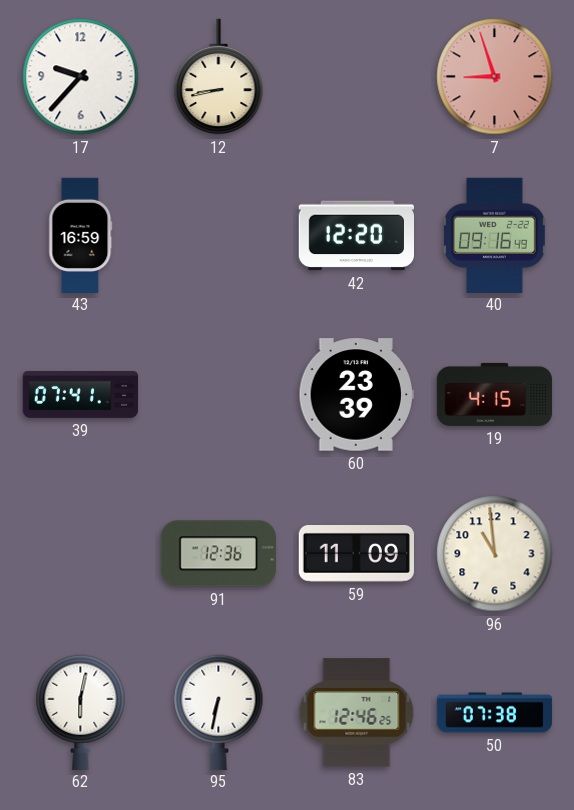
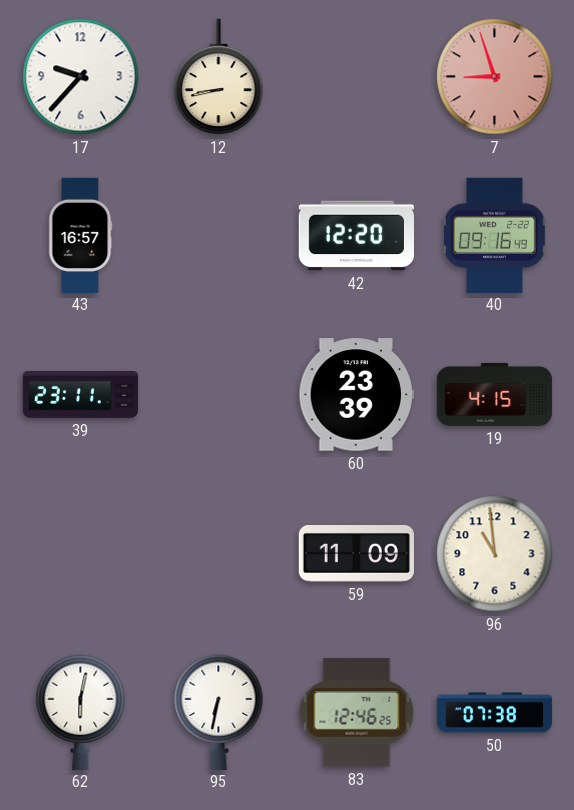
43: 16:59 -> 16:57 (81, 235)
39: 07:41 -> 23:11 (81, 394)
91: 12:36 -> none (218, 554)
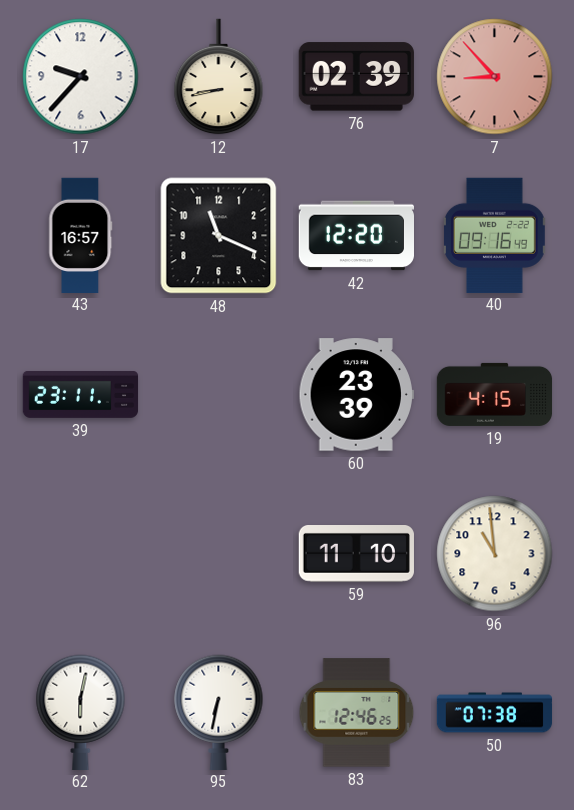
76: none -> 02:39 (356, 77)
7: 8:57 -> 8:53 (495, 77)
48: none -> 11:19 (219, 236)
59: 11:09 -> 11:10 (356, 554)
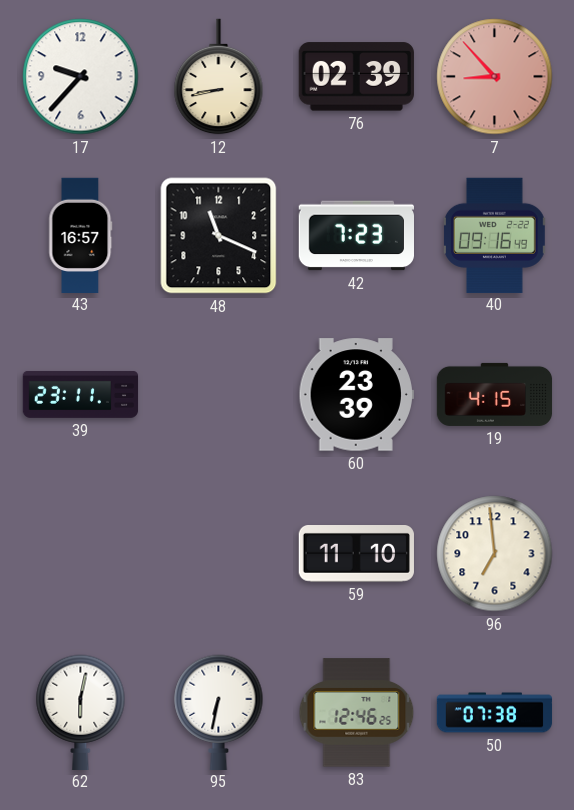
42: 12:20 -> 7:23 (356, 236)
96: 10:59 -> 6:59 (495, 554)
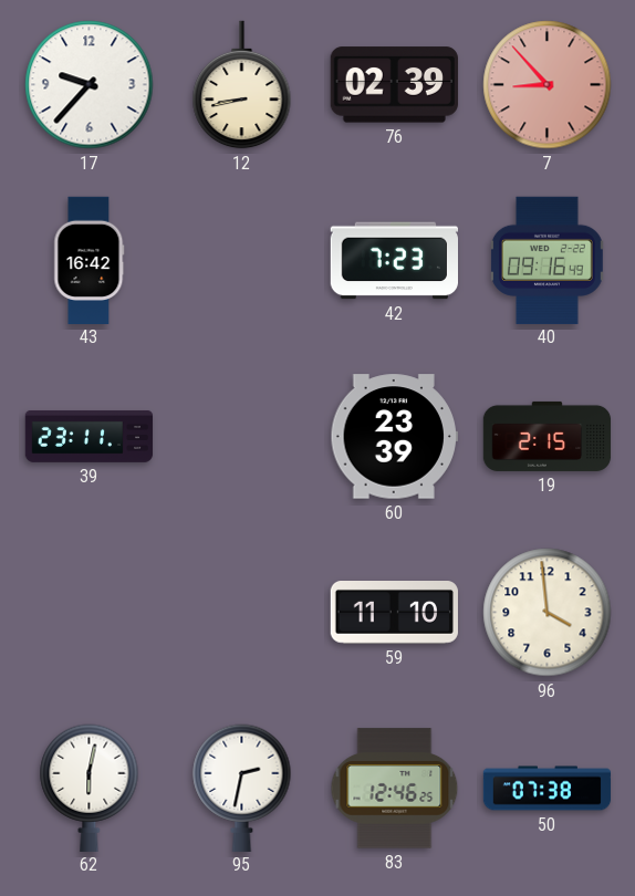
43: 16:57 -> 16:42 (90, 260)
48: 11:19 -> none (219, 236)
19: 4:15 -> 2:15 (548, 436)
96: 6:59 -> 3:59 (548, 613)
95: 6:32 -> 2:32 (242, 788)
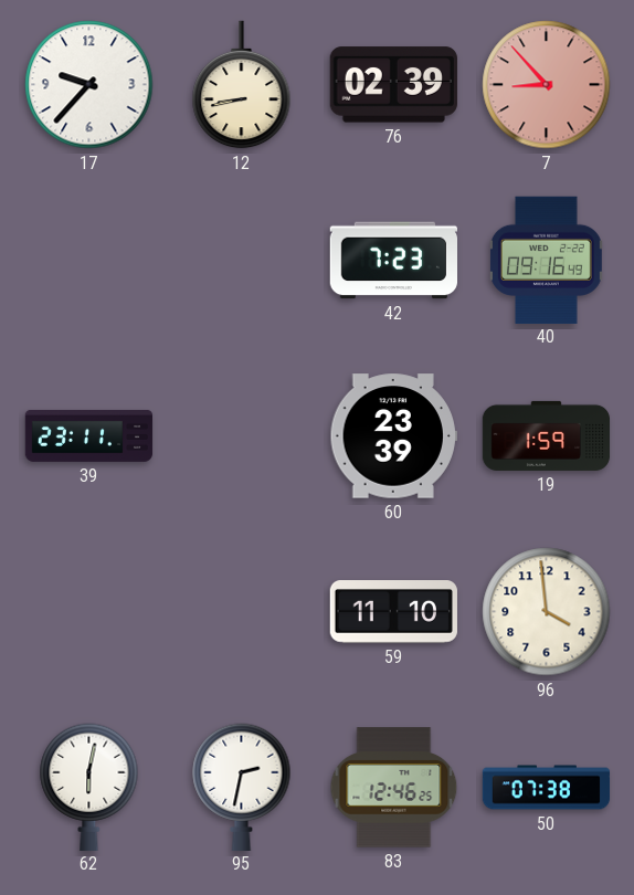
43: 16:42 -> none (90, 260)
19: 2:15 -> 1:59 (547, 435)
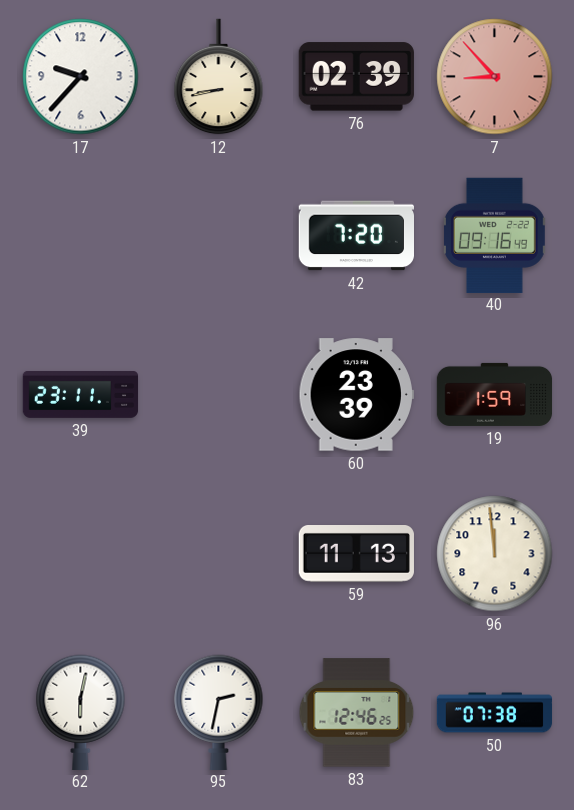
42: 7:23 -> 7:20 (356, 236)
59: 11:10 -> 11:13 (356, 554)
96: 3:59 -> 11:59 (495, 554)
